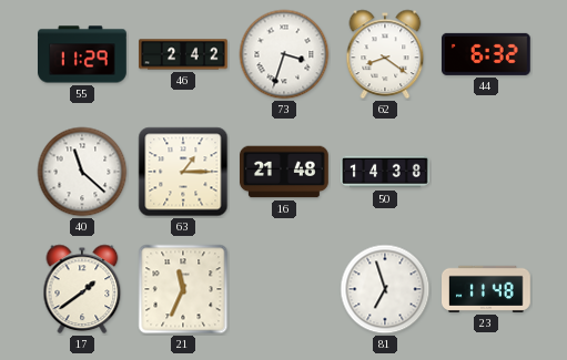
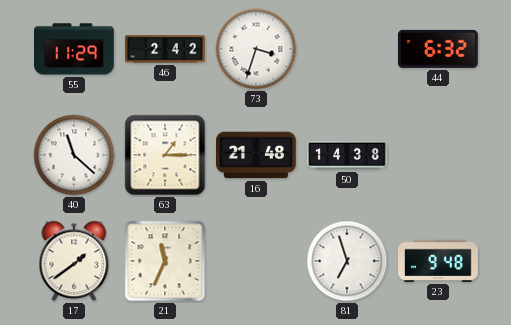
62: 8:21 -> none (385, 54)
23: 11:48 -> 9:48 (439, 261)
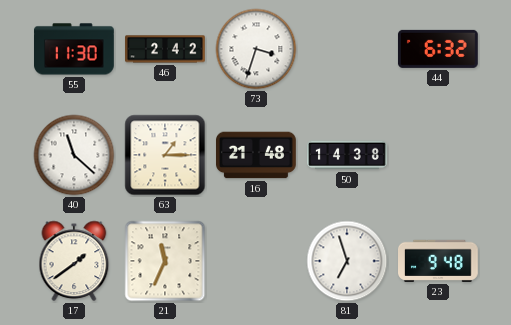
55: 11:29 -> 11:30 (75, 49)
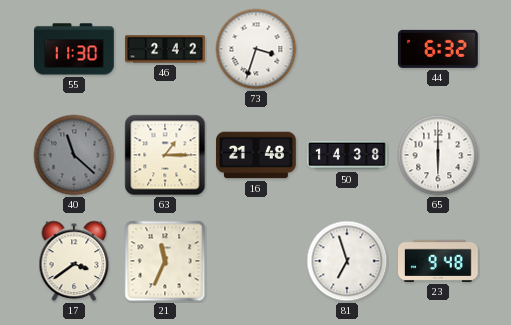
40 dial: white -> grey (74, 155)
65: none -> 6:00 (438, 155)
17: 1:39 -> 3:39 (74, 261)
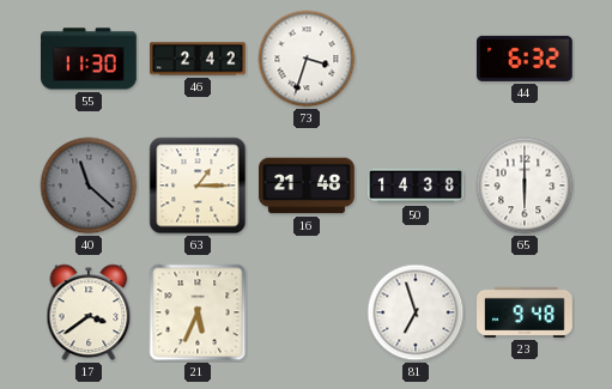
21: 11:34 -> 5:34 (198, 312)
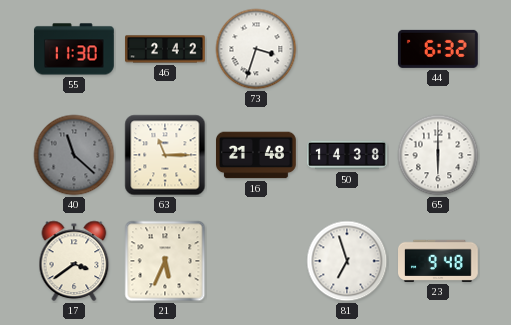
63: 1:15 -> 11:15 (165, 155)
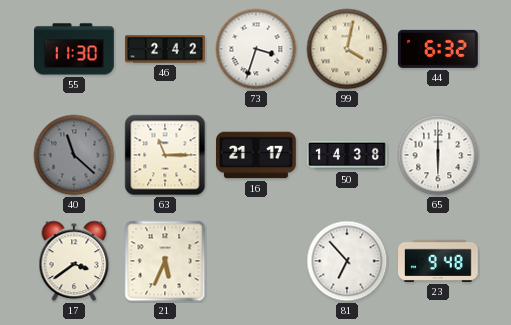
99: none -> 4:02 (347, 49)
16: 21:48 -> 21:17 (257, 155)
81: 6:57 -> 6:53 (347, 261)
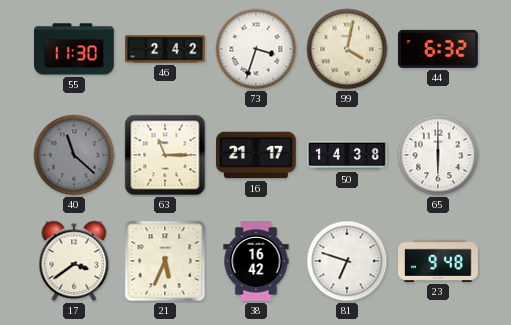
38: none -> 16:42 (256, 261)
81: 6:53 -> 6:48 (347, 261)
